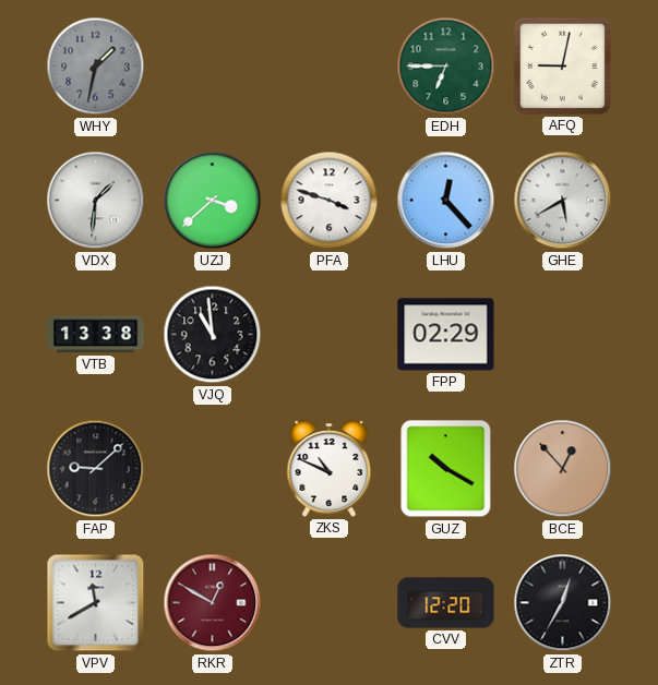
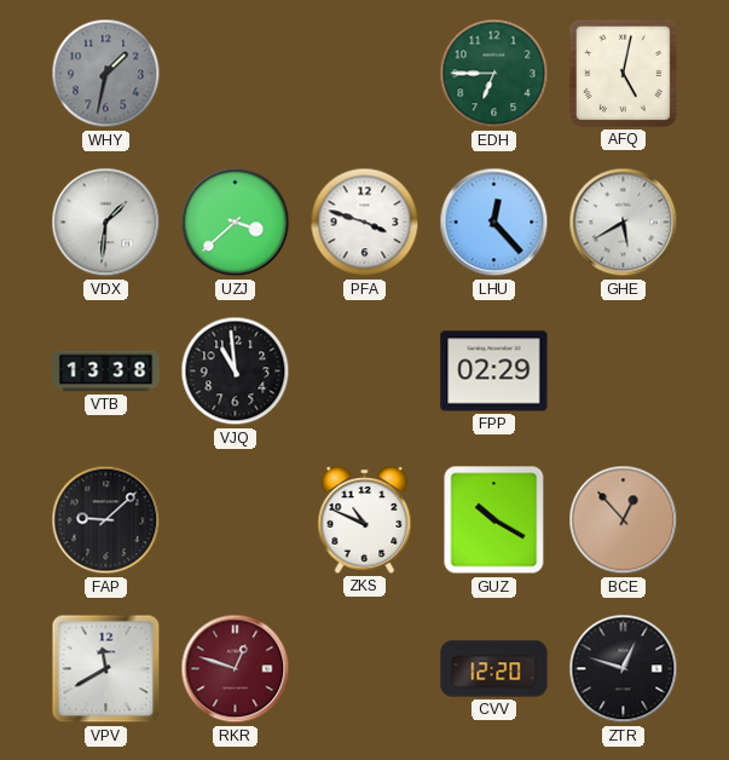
AFQ: 9:02 -> 5:02 (623, 73)
RKR: 12:50 -> 12:48 (236, 669)
ZTR: 12:35 -> 12:48 (624, 669)
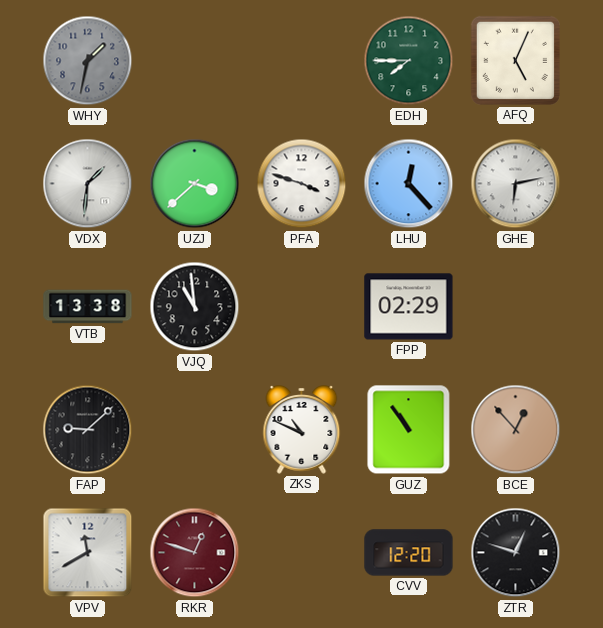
EDH: 6:45 -> 7:45 (409, 61)
AFQ: 5:02 -> 5:04 (515, 60)
GHE: 5:40 -> 6:13 (516, 184)
GUZ: 10:20 -> 10:54 (409, 430)
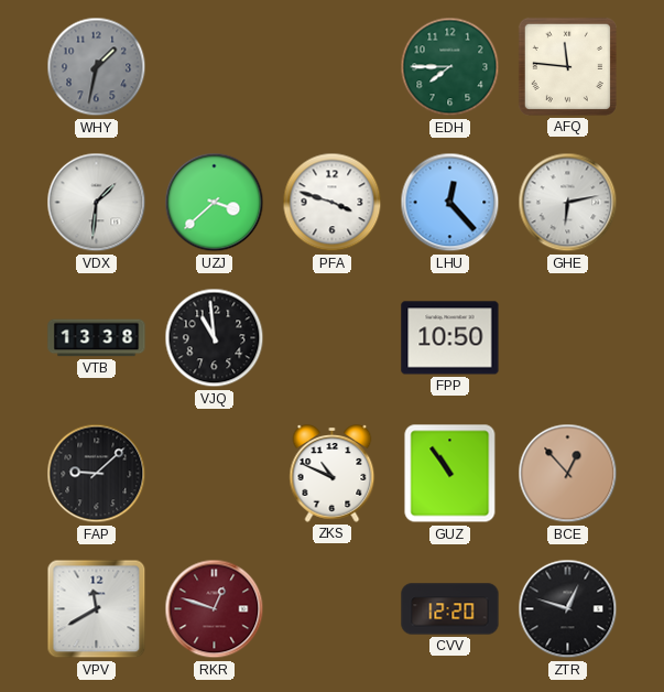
AFQ: 5:04 -> 11:46 (567, 66)
FPP: 02:29 -> 10:50 (450, 338)
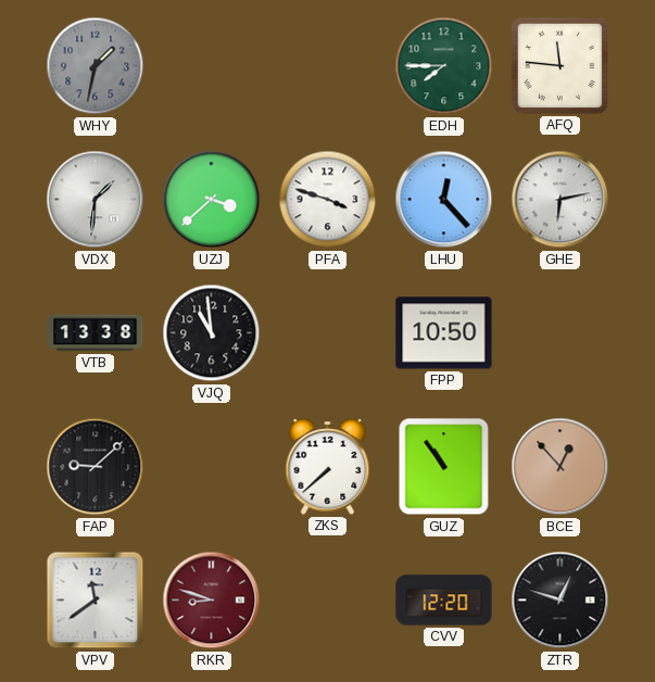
ZKS: 10:49 -> 7:38 (328, 467)
VPV: 11:40 -> 11:39 (96, 601)
RKR: 12:48 -> 8:48 (212, 601)
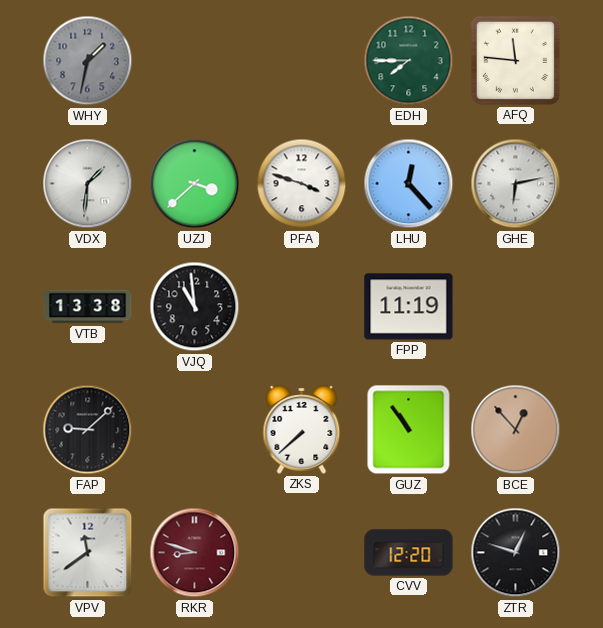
FPP: 10:50 -> 11:19 (409, 307)
